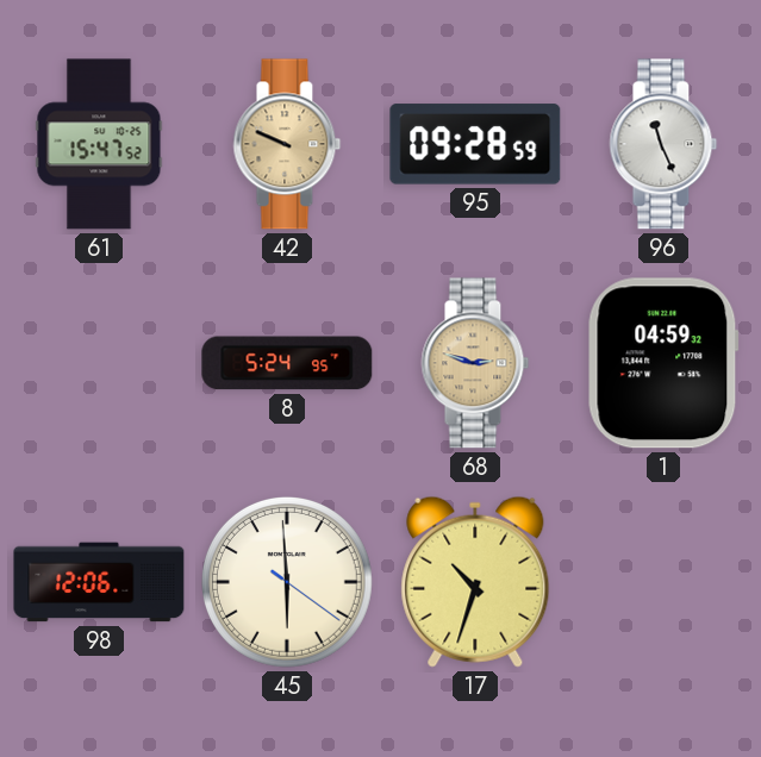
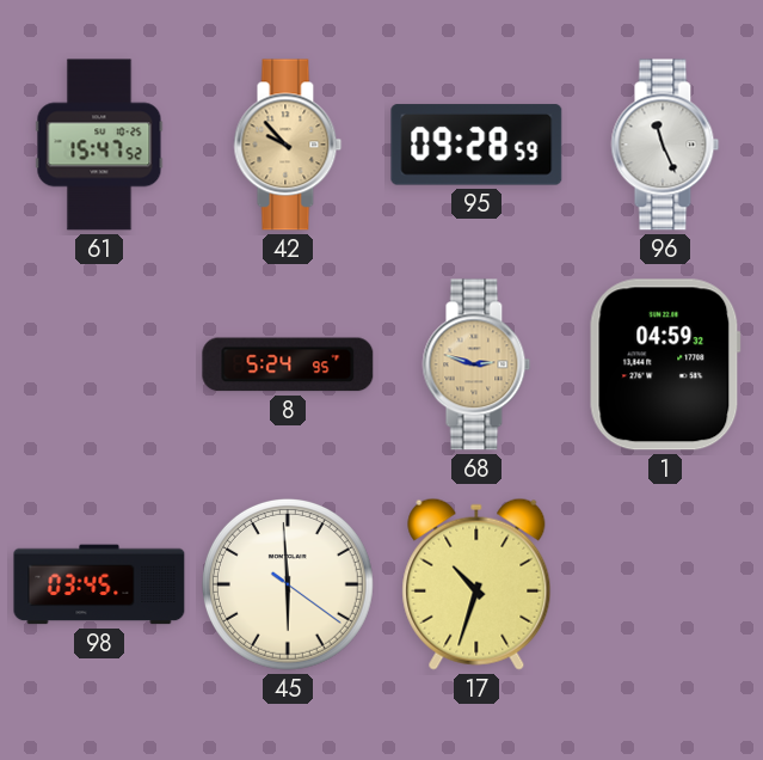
42: 9:49 -> 9:53 (288, 145)
98: 12:06 -> 03:45 (99, 584)
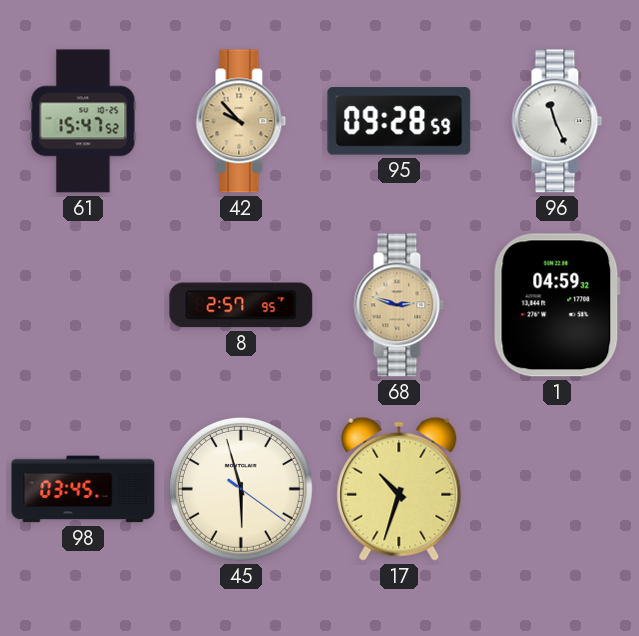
8: 5:24 -> 2:57 (241, 305)
45: 5:59 -> 5:57 (241, 489)
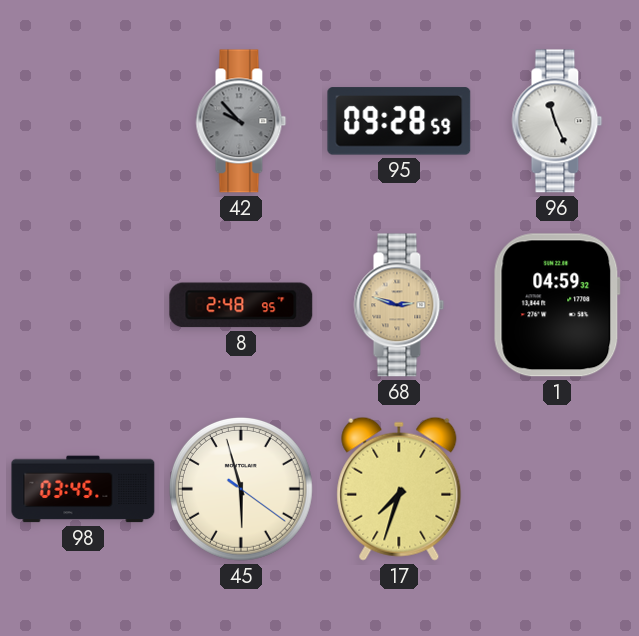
61: 15:47 -> none (83, 121)
42 dial: champagne -> grey (241, 121)
8: 2:57 -> 2:48 (241, 305)
17: 10:33 -> 7:33 (399, 489)
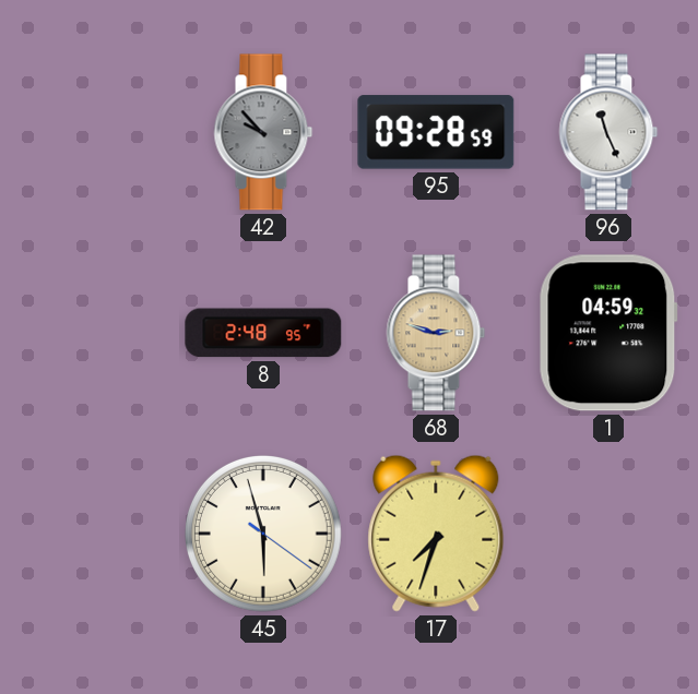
98: 03:45 -> none (83, 489)
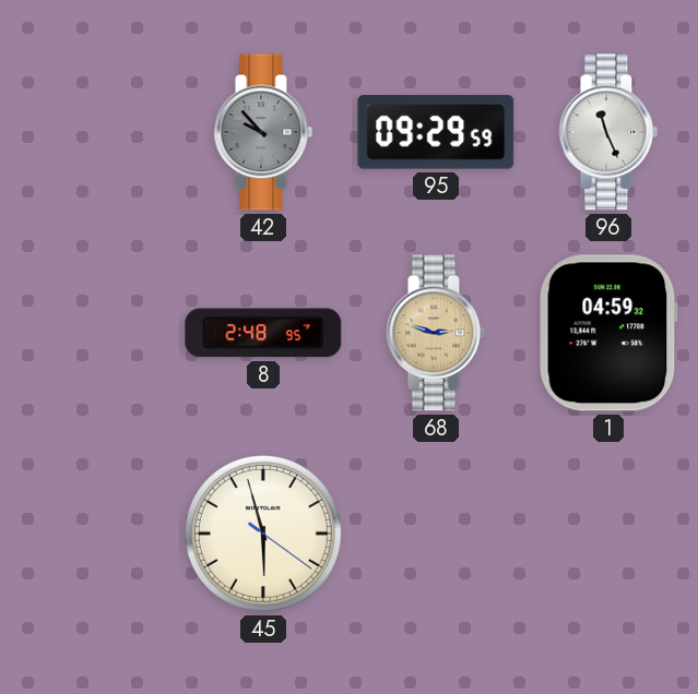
95: 09:28 -> 09:29 (436, 132)
17: 7:33 -> none (436, 534)
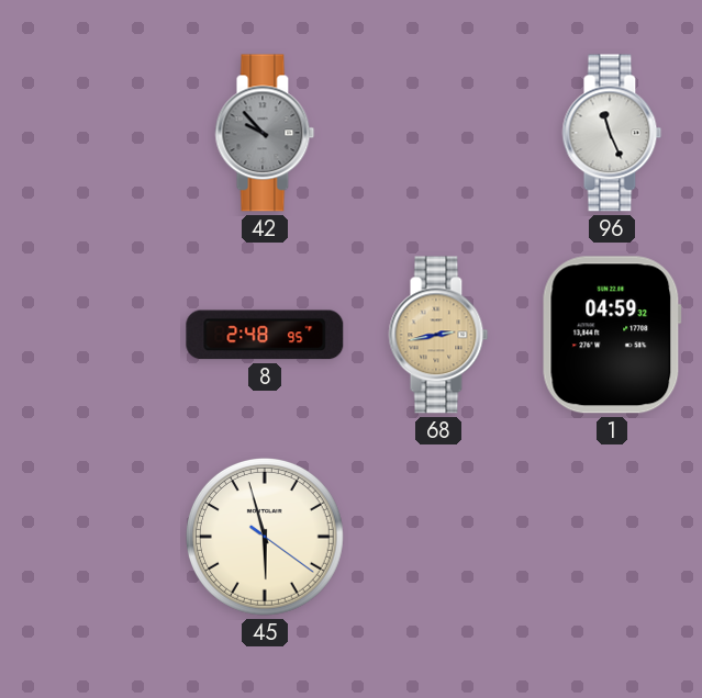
95: 09:29 -> none (436, 132)
68: 2:48 -> 2:43 (438, 335)
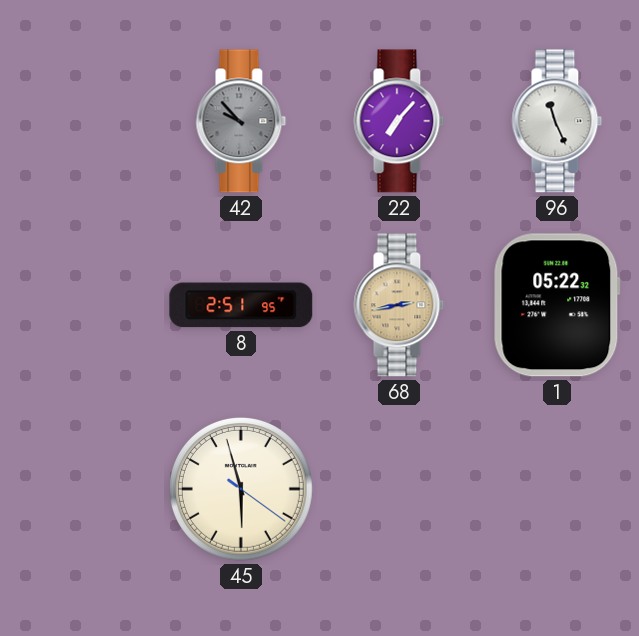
22: none -> 7:07 (399, 121)
8: 2:48 -> 2:51 (241, 305)
1: 04:59 -> 05:22 (557, 305)
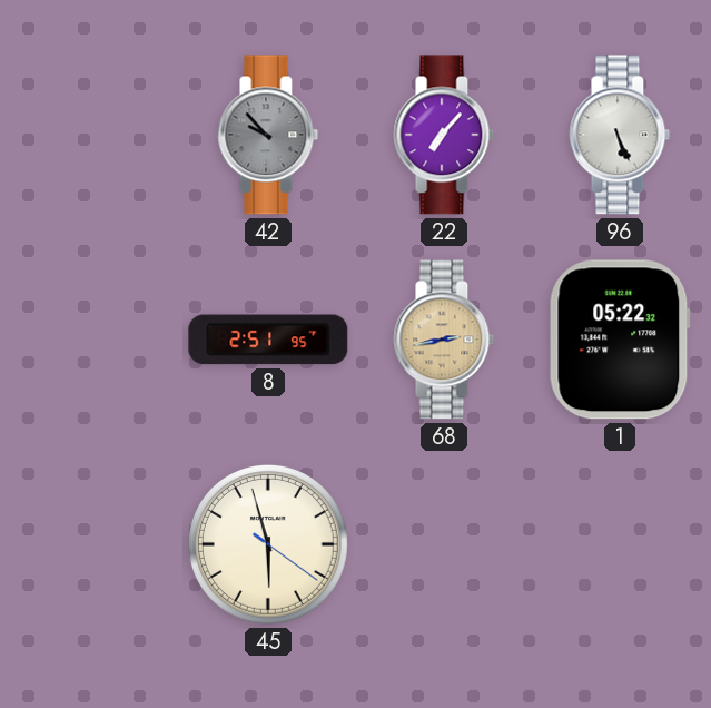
96: 11:26 -> 5:26 (620, 135)
